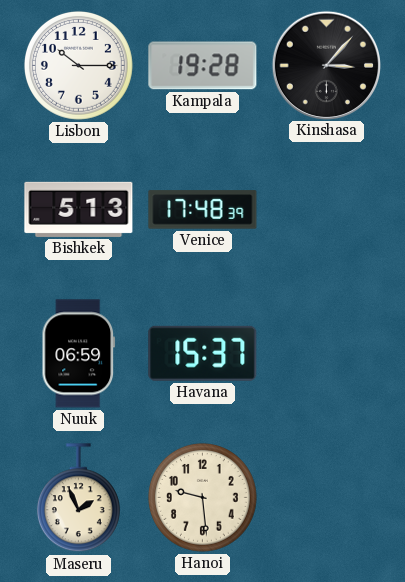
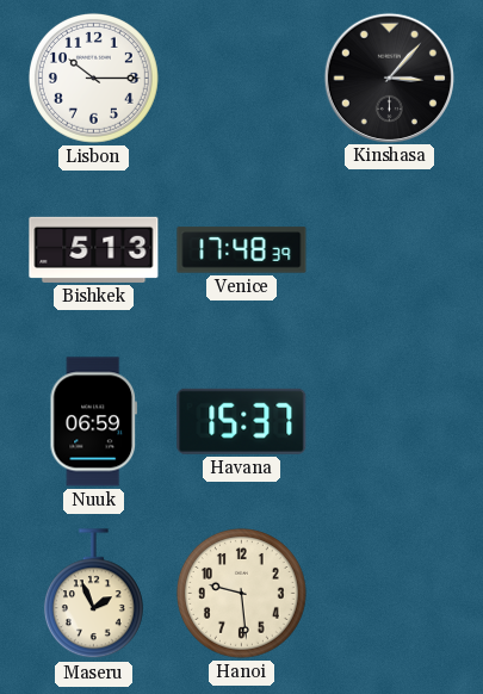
Kampala: 19:28 -> none (203, 66)
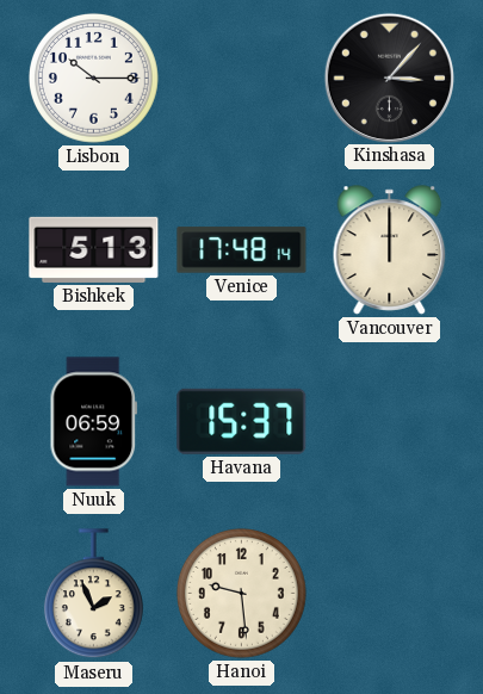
Venice: 17:48:39 -> 17:48:14 (242, 250)
Vancouver: none -> 12:00 (390, 250)
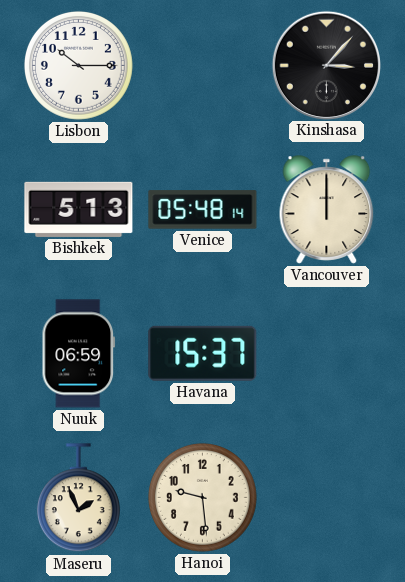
Venice: 17:48 -> 05:48 (203, 210)
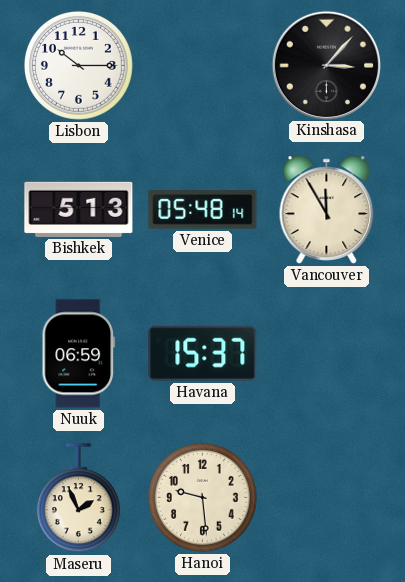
Vancouver: 12:00 -> 11:55 (327, 210)
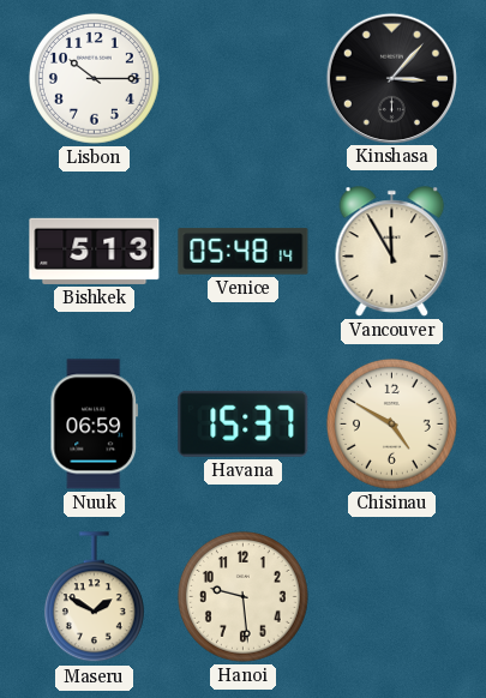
Chisinau: none -> 4:50 (391, 423)
Maseru: 1:56 -> 1:50 (94, 597)
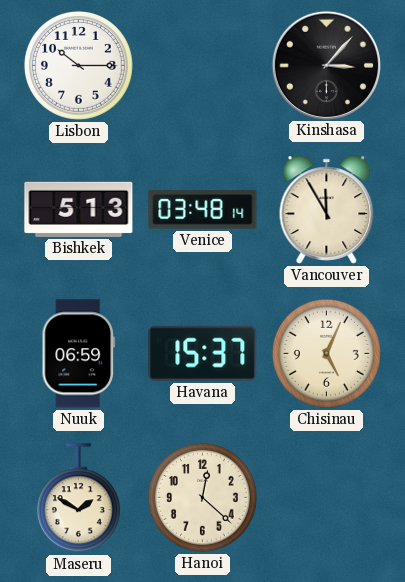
Venice: 05:48 -> 03:48 (203, 210)
Chisinau: 4:50 -> 5:04 (326, 353)
Hanoi: 9:29 -> 12:22 (202, 497)
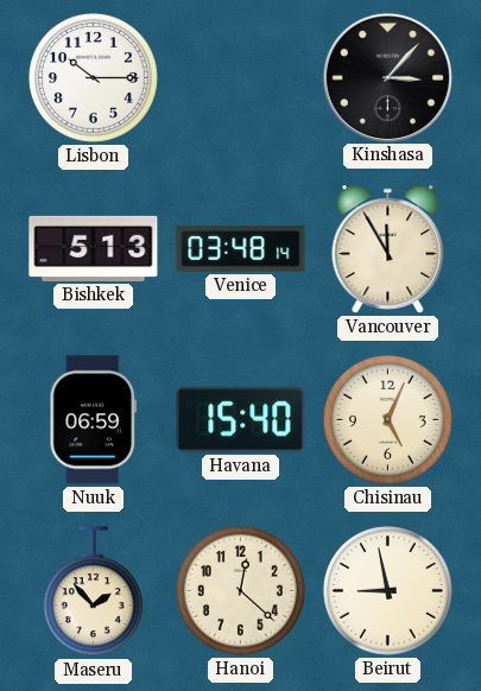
Havana: 15:37 -> 15:40 (241, 419)
Maseru: 1:50 -> 1:53 (93, 591)
Beirut: none -> 8:58 (387, 590)
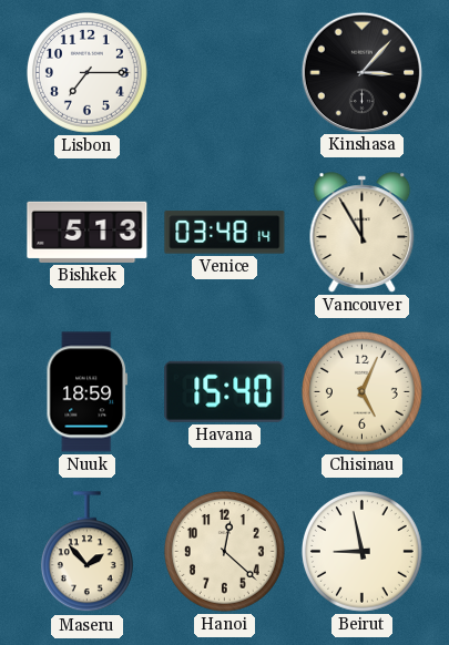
Lisbon: 10:15 -> 7:15 (86, 72)
Nuuk: 06:59 -> 18:59 (88, 392)
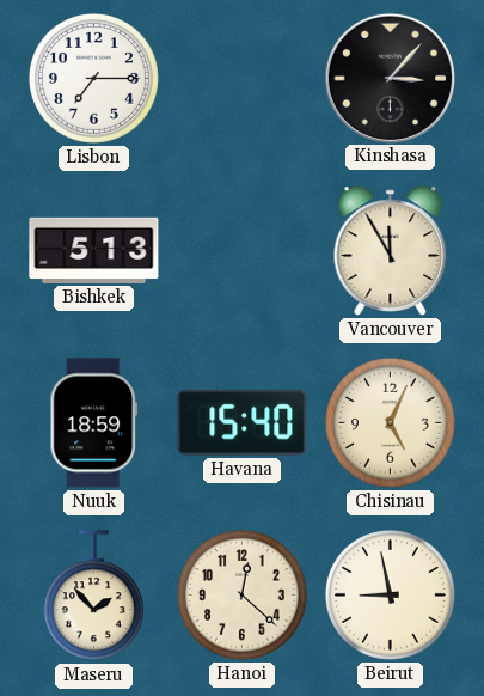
Venice: 03:48 -> none (225, 233)
